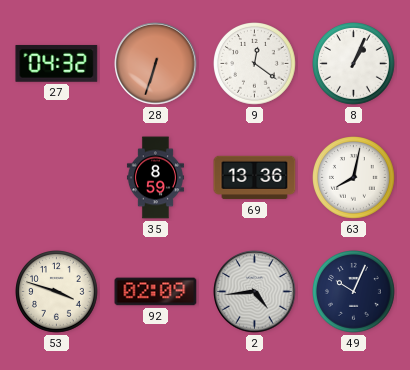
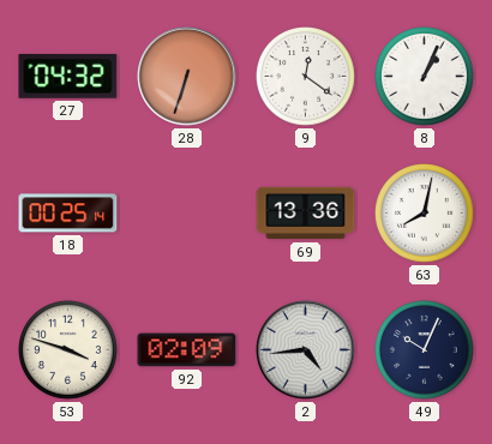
18: none -> 00:25 (68, 214)
35: 8:59 -> none (155, 178)
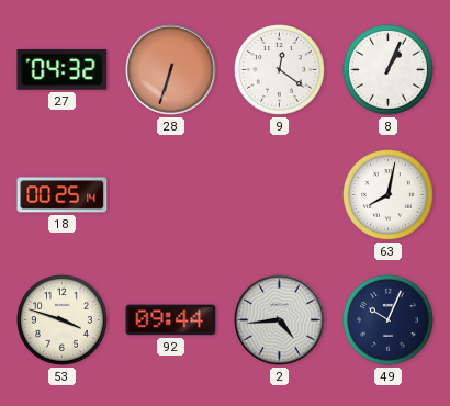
69: 13:36 -> none (306, 214)
92: 02:09 -> 09:44 (171, 320)
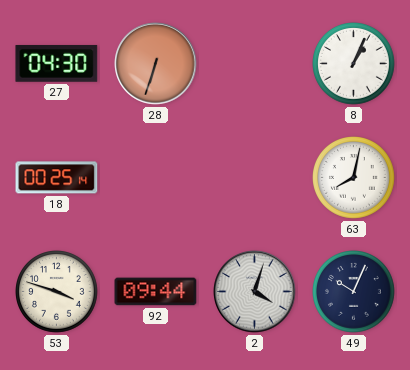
27: 04:32 -> 04:30 (57, 63)
9: 12:21 -> none (280, 70)
2: 4:44 -> 4:03 (255, 292)
